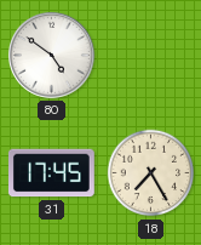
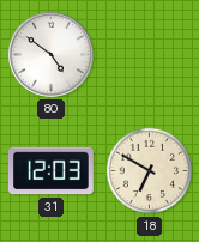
31: 17:45 -> 12:03 (52, 171)
18: 7:25 -> 6:50 (150, 171)
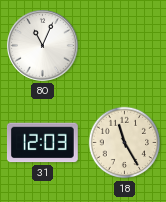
80: 4:51 -> 11:04 (43, 46)
18: 6:50 -> 11:25 (125, 143)
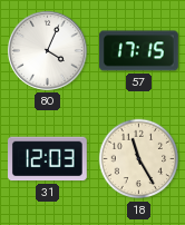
80: 11:04 -> 4:04 (48, 51)
57: none -> 17:15 (138, 51)
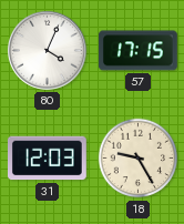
18: 11:25 -> 9:25 (139, 159)
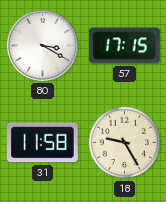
80: 4:04 -> 3:20 (43, 46)
31: 12:03 -> 11:58 (43, 143)
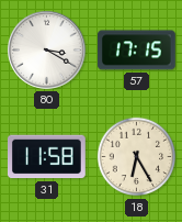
18: 9:25 -> 6:25 (137, 157)
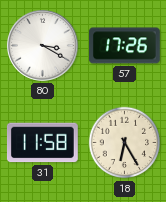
57: 17:15 -> 17:26 (124, 46)
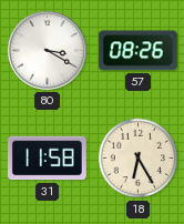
57: 17:26 -> 08:26 (137, 51)
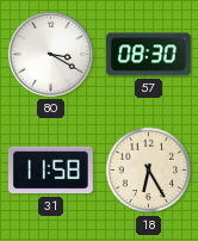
57: 08:26 -> 08:30 (148, 55)
